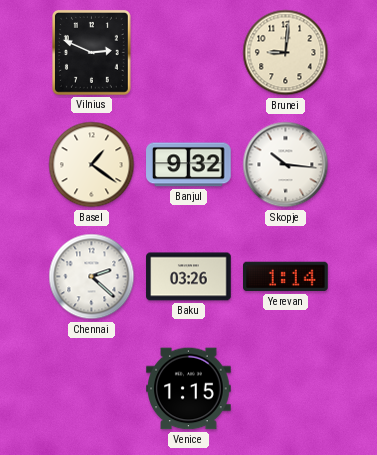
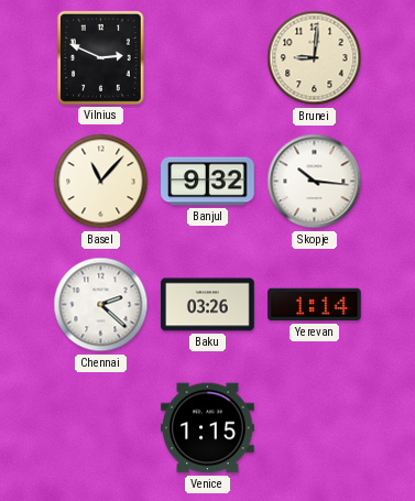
Basel: 1:21 -> 11:07 (101, 182)
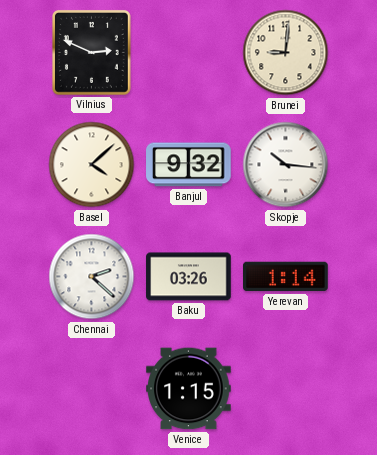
Basel: 11:07 -> 4:08 (92, 165)
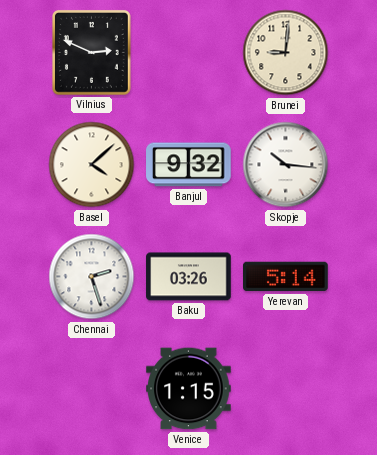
Chennai: 2:22 -> 2:27 (92, 277)
Yerevan: 1:14 -> 5:14 (286, 277)
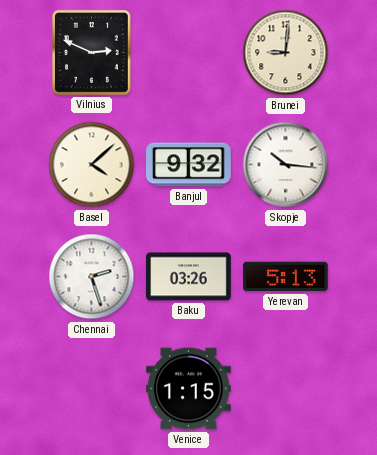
Yerevan: 5:14 -> 5:13 (286, 277)
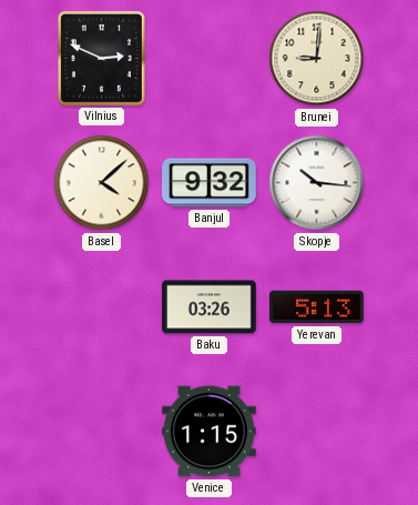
Chennai: 2:27 -> none (92, 277)
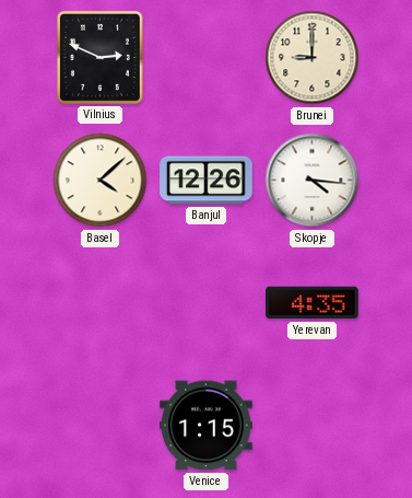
Brunei: 9:01 -> 9:00 (313, 58)
Banjul: 9:32 -> 12:26 (207, 181)
Skopje: 10:16 -> 4:16 (313, 181)
Baku: 03:26 -> none (210, 307)
Yerevan: 5:13 -> 4:35 (313, 303)
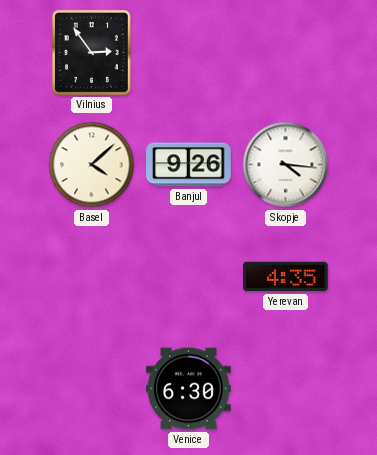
Vilnius: 2:49 -> 2:54 (91, 52)
Brunei: 9:00 -> none (313, 58)
Banjul: 12:26 -> 9:26 (189, 165)
Venice: 1:15 -> 6:30 (189, 389)
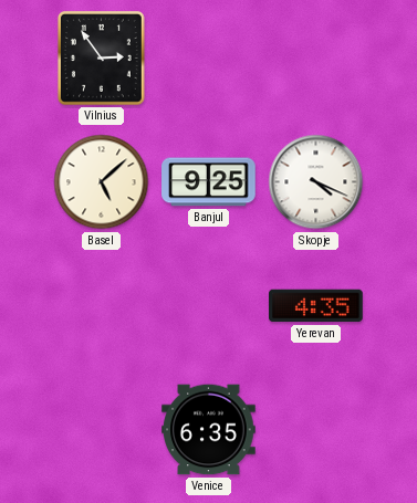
Basel: 4:08 -> 5:08 (102, 182)
Banjul: 9:26 -> 9:25 (209, 182)
Skopje: 4:16 -> 4:19 (316, 182)
Venice: 6:30 -> 6:35 (209, 430)
